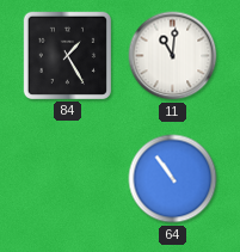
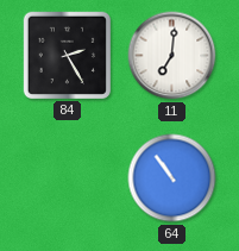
84: 1:25 -> 2:25 (67, 55)
11: 11:01 -> 7:01 (172, 56)
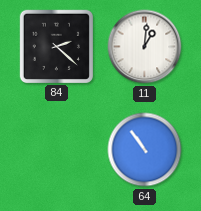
84: 2:25 -> 2:22 (56, 46)
11: 7:01 -> 1:01 (145, 47)
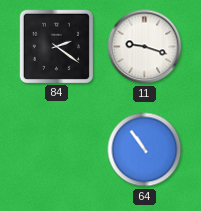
84: 2:22 -> 2:21 (56, 46)
11: 1:01 -> 9:18 (145, 47)
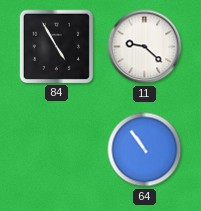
84: 2:21 -> 4:55 (56, 46)
11: 9:18 -> 9:22 (145, 47)
